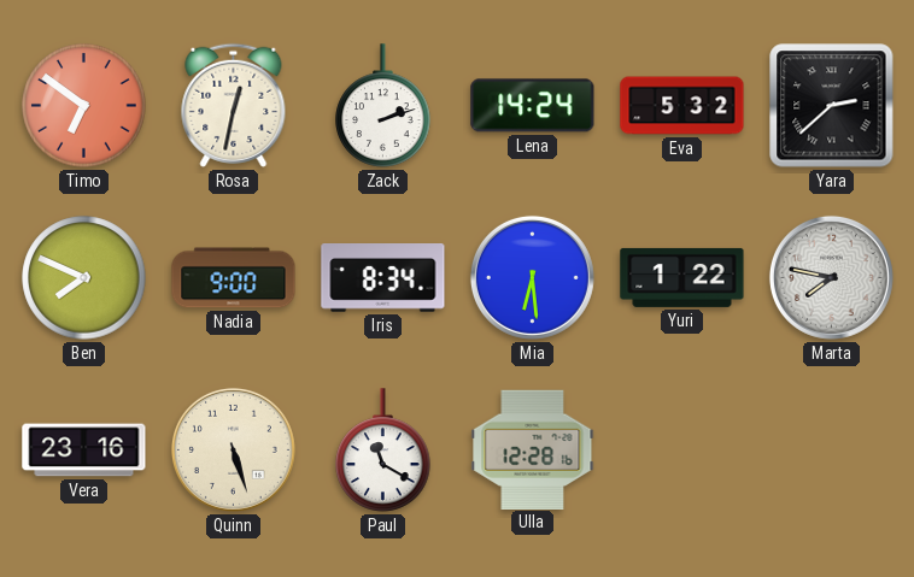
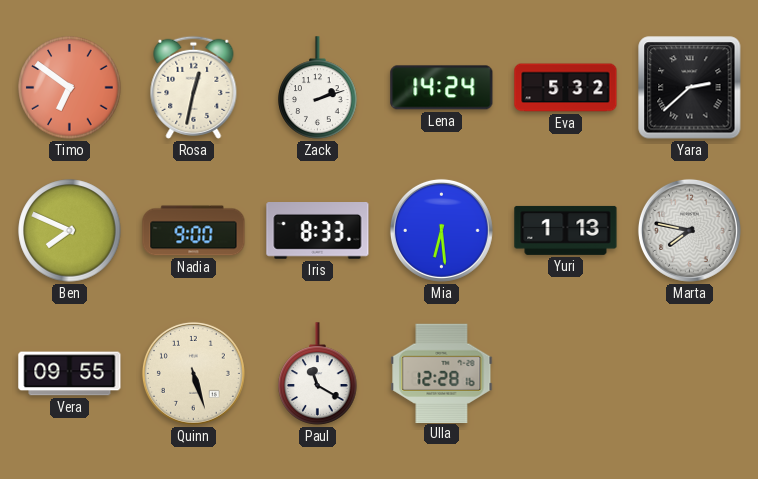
Iris: 8:34 -> 8:33 (318, 231)
Yuri: 1:22 -> 1:13 (566, 230)
Vera: 23:16 -> 09:55 (70, 374)
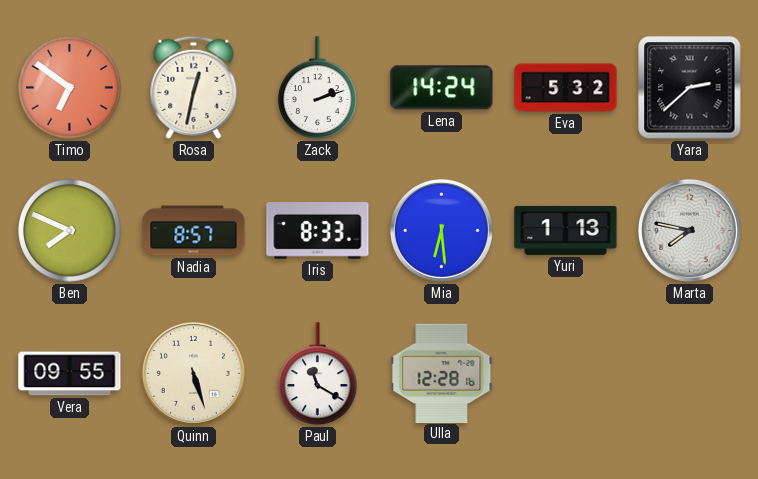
Nadia: 9:00 -> 8:57 (194, 231)
